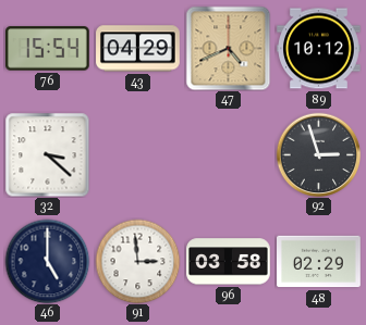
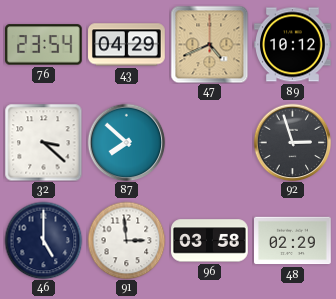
76: 15:54 -> 23:54 (44, 45)
87: none -> 7:52 (126, 142)
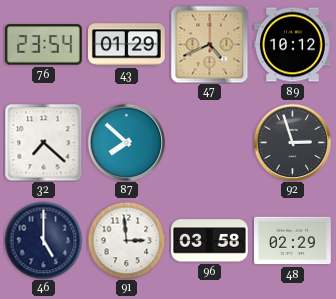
43: 04:29 -> 01:29 (127, 45)
32: 3:22 -> 7:22 (43, 142)
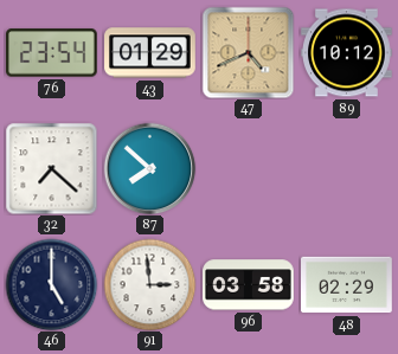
92: 2:57 -> none (292, 142)
